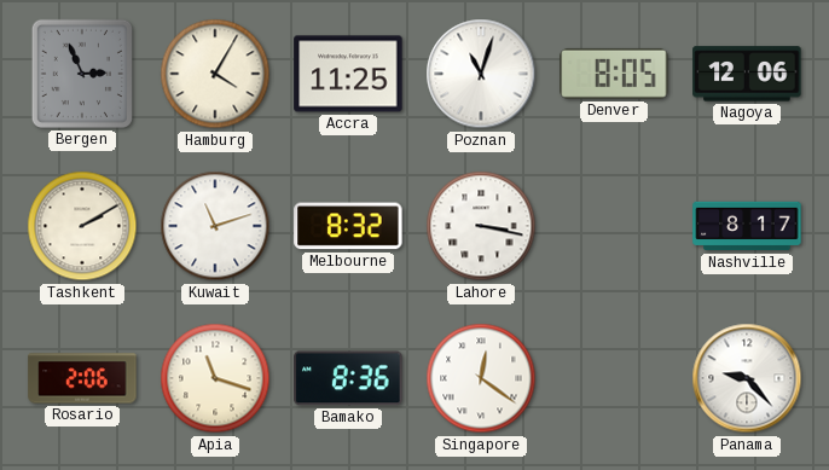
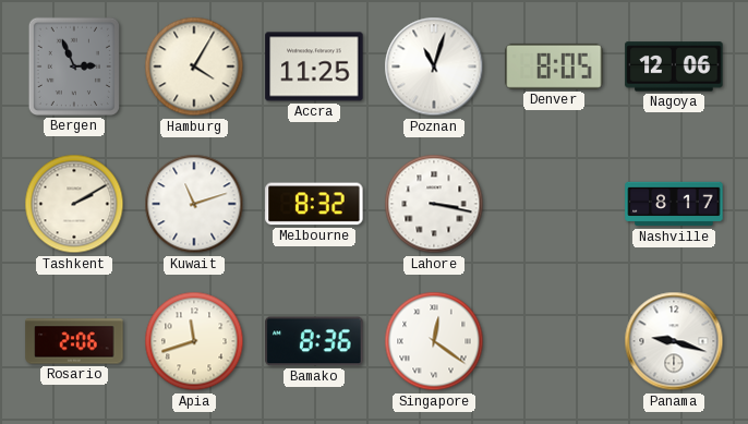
Apia: 11:18 -> 11:42 (194, 341)
Panama: 9:23 -> 9:18 (674, 341)
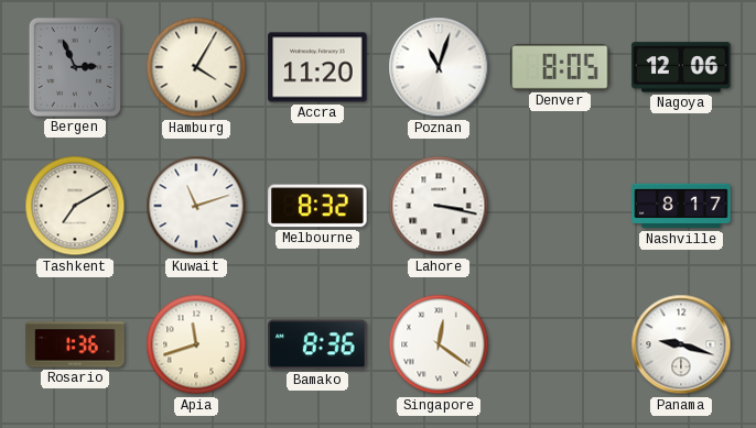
Accra: 11:25 -> 11:20 (317, 67)
Tashkent: 2:10 -> 7:10 (75, 206)
Rosario: 2:06 -> 1:36 (75, 344)
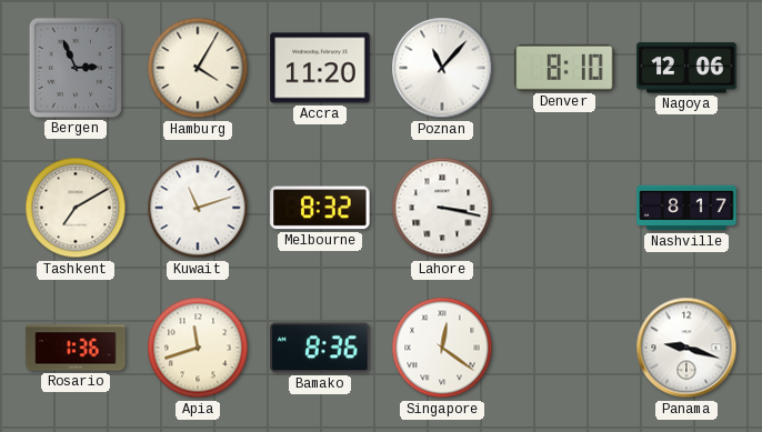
Poznan: 11:03 -> 11:07 (442, 68)
Denver: 8:05 -> 8:10 (564, 68)
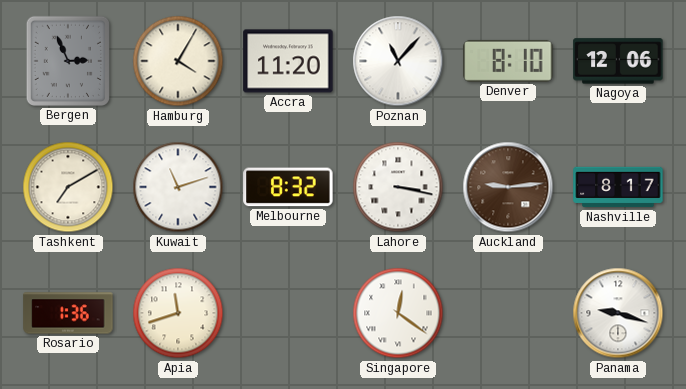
Auckland: none -> 9:14 (508, 187)
Bamako: 8:36 -> none (320, 348)
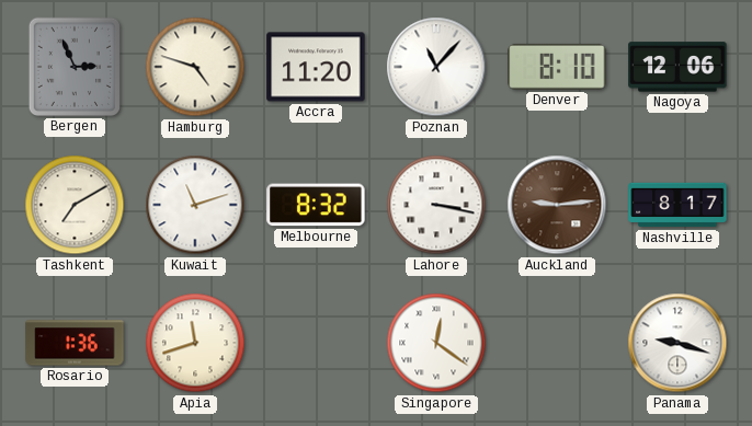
Hamburg: 4:05 -> 4:48 (195, 67)
